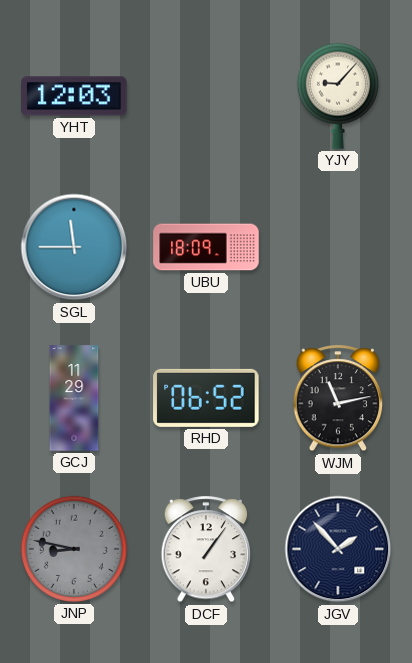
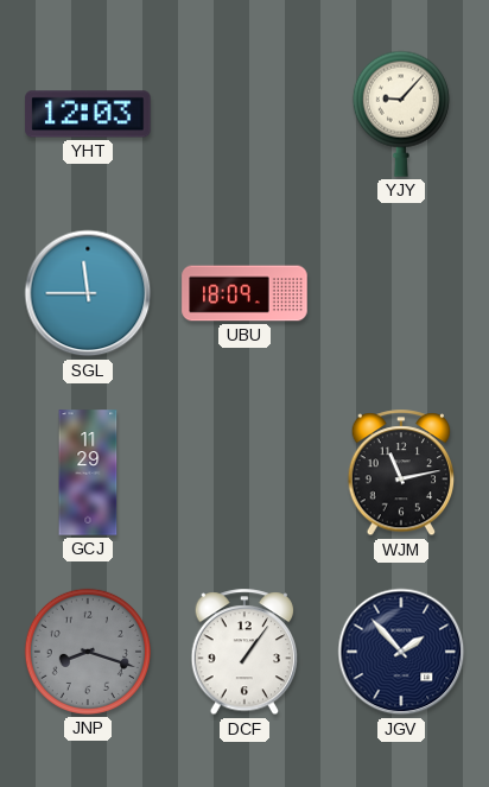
RHD: 06:52 -> none (206, 398)
JNP: 8:47 -> 8:18 (88, 652)
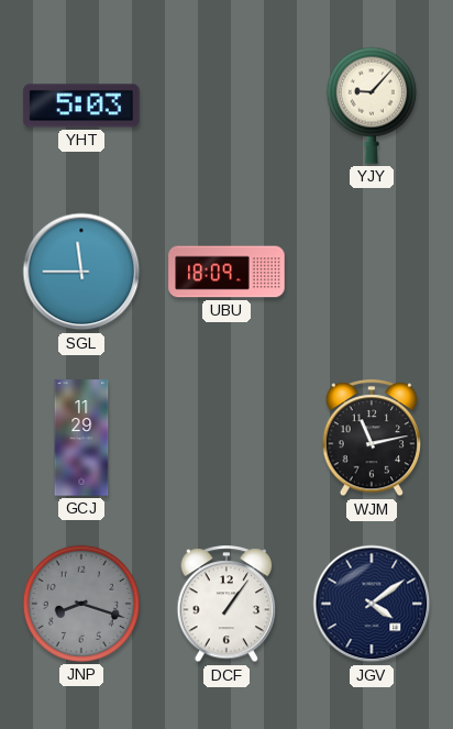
YHT: 12:03 -> 5:03 (81, 106)
JGV: 1:53 -> 4:09 (372, 604)
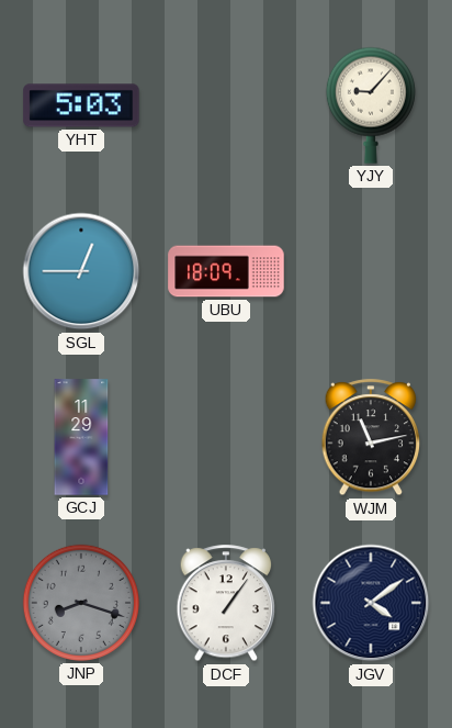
SGL: 11:45 -> 12:45 (81, 271)
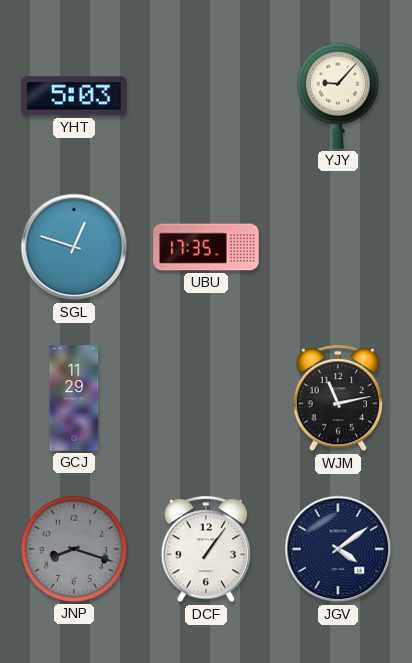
SGL: 12:45 -> 12:48 (74, 247)
UBU: 18:09 -> 17:35 (206, 247)
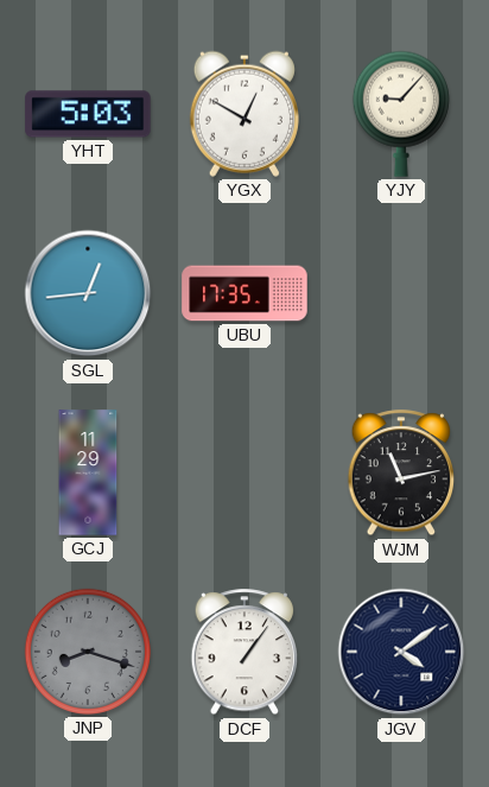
YGX: none -> 12:50 (244, 114)
SGL: 12:48 -> 12:44 (88, 293)
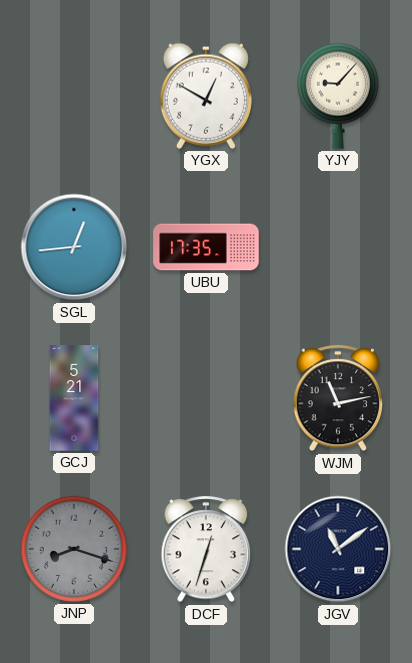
YHT: 5:03 -> none (88, 114)
GCJ: 11:29 -> 5:21 (74, 398)
DCF: 1:06 -> 12:33 (206, 550)
JGV: 4:09 -> 11:09 (338, 549)
